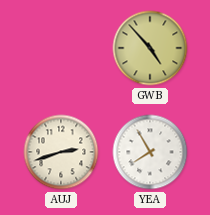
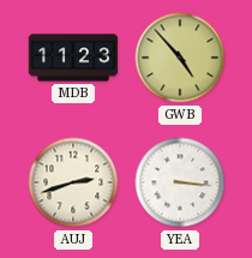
MDB: none -> 11:23 (73, 58)
YEA: 7:55 -> 3:16 (180, 182)
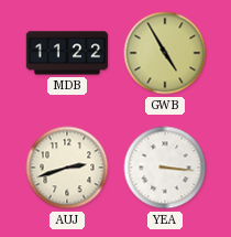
MDB: 11:23 -> 11:22 (67, 53)
GWB: 4:53 -> 4:55 (165, 53)
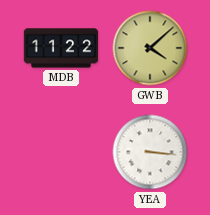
GWB: 4:55 -> 4:08 (150, 48)
AUJ: 2:42 -> none (67, 168)
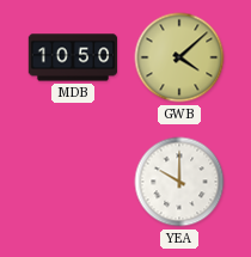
MDB: 11:22 -> 10:50 (73, 57)
YEA: 3:16 -> 10:00 (179, 182)
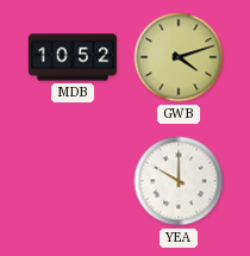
MDB: 10:50 -> 10:52 (73, 57)
GWB: 4:08 -> 4:12 (179, 57)
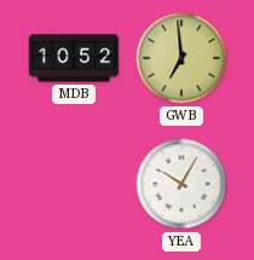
GWB: 4:12 -> 6:59 (181, 58)
YEA: 10:00 -> 10:05 (181, 184)
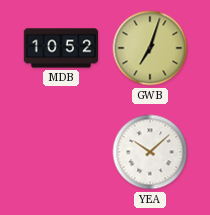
GWB: 6:59 -> 7:03 (150, 48)
YEA: 10:05 -> 10:08 (150, 152)
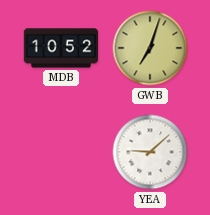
YEA: 10:08 -> 9:08 (150, 152)
